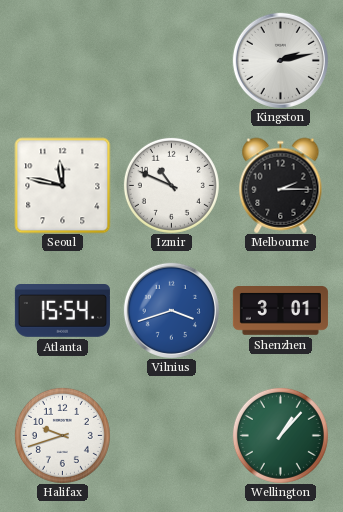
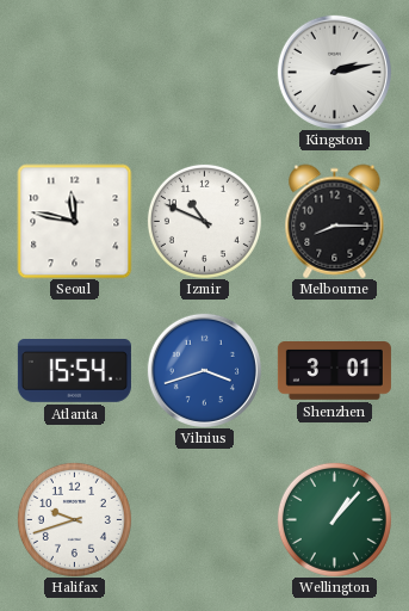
Melbourne: 2:15 -> 8:15 (335, 221)
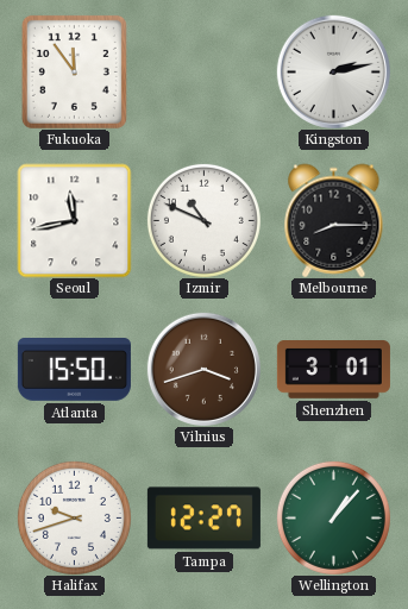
Fukuoka: none -> 11:54 (74, 71)
Seoul: 11:47 -> 11:43 (74, 220)
Atlanta: 15:54 -> 15:50 (74, 370)
Vilnius dial: blue -> brown (203, 369)
Tampa: none -> 12:27 (203, 519)
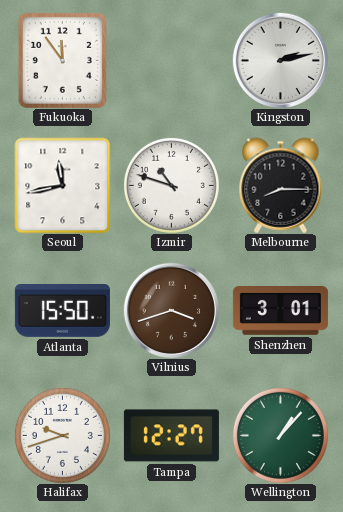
Izmir: 10:49 -> 10:48 (171, 185)
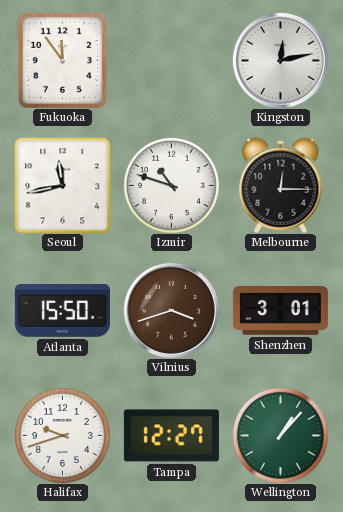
Kingston: 2:13 -> 12:13 (280, 60)
Melbourne: 8:15 -> 12:15 (281, 185)
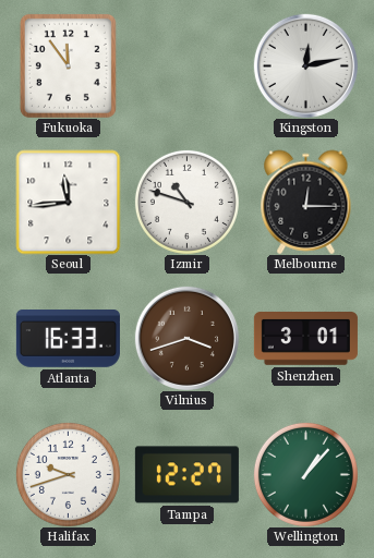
Seoul: 11:43 -> 11:44 (68, 202)
Atlanta: 15:50 -> 16:33 (68, 339)
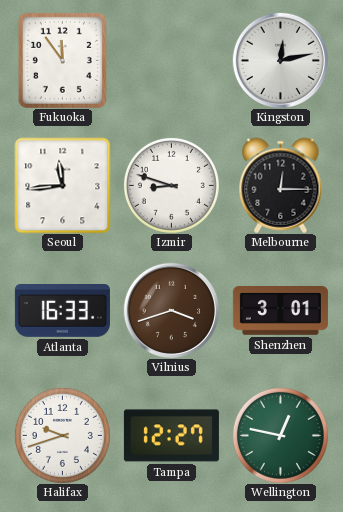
Izmir: 10:48 -> 8:48 (171, 185)
Wellington: 1:07 -> 12:47 (280, 435)
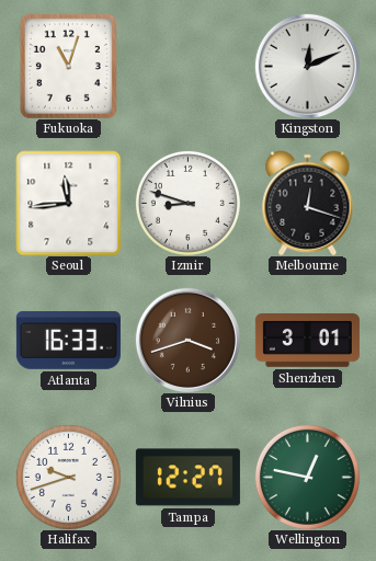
Fukuoka: 11:54 -> 11:03 (68, 66)
Kingston: 12:13 -> 12:11 (307, 66)
Melbourne: 12:15 -> 12:18 (308, 203)
